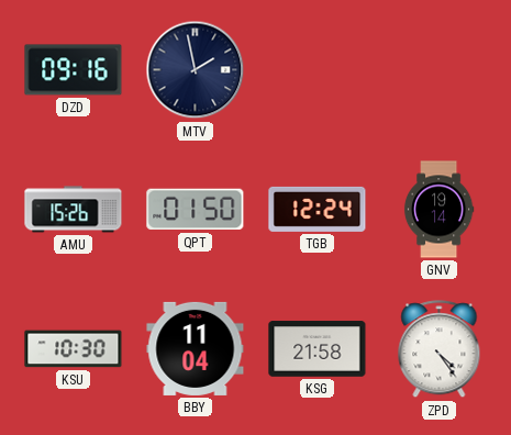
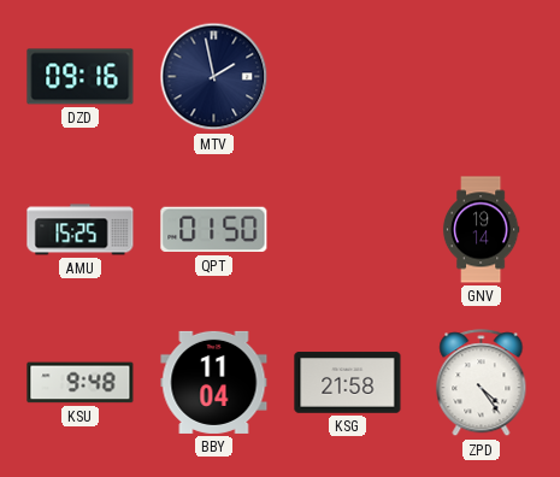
AMU: 15:26 -> 15:25 (81, 230)
TGB: 12:24 -> none (318, 209)
KSU: 10:30 -> 9:48 (81, 383)
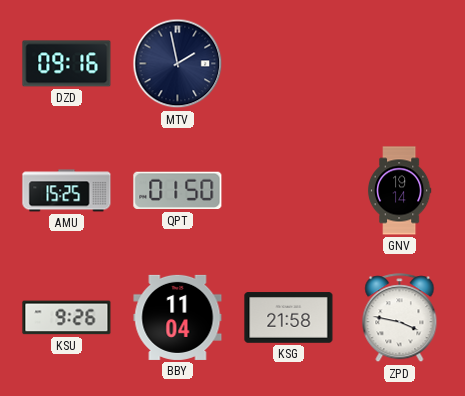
KSU: 9:48 -> 9:26 (67, 318)
ZPD: 4:24 -> 3:47 (400, 318)
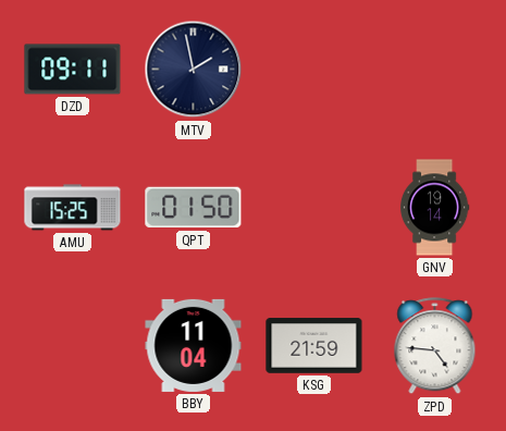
DZD: 09:16 -> 09:11 (73, 70)
KSU: 9:26 -> none (67, 318)
KSG: 21:58 -> 21:59 (314, 346)
ZPD: 3:47 -> 4:46 (435, 346)
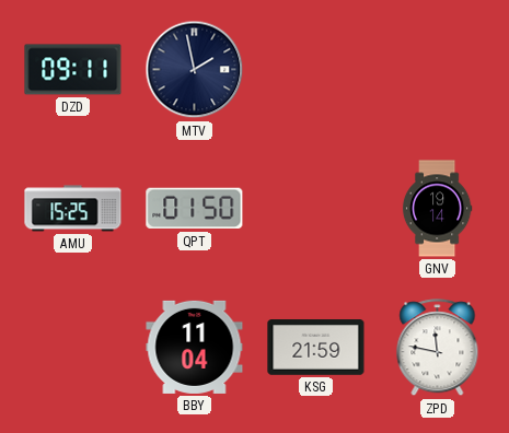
ZPD: 4:46 -> 11:47 (438, 348)
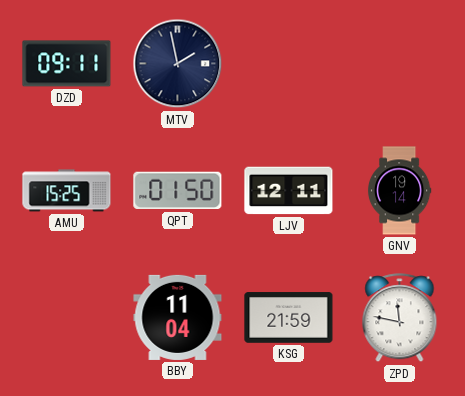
LJV: none -> 12:11 (289, 191)
